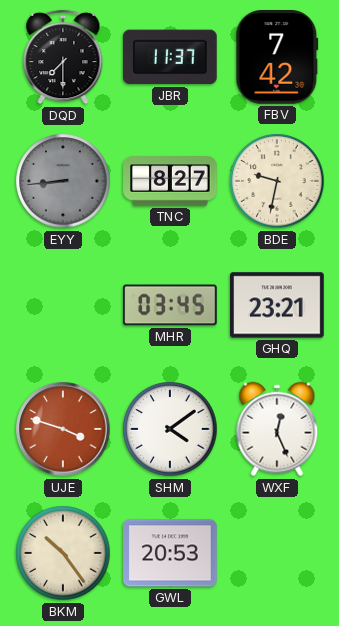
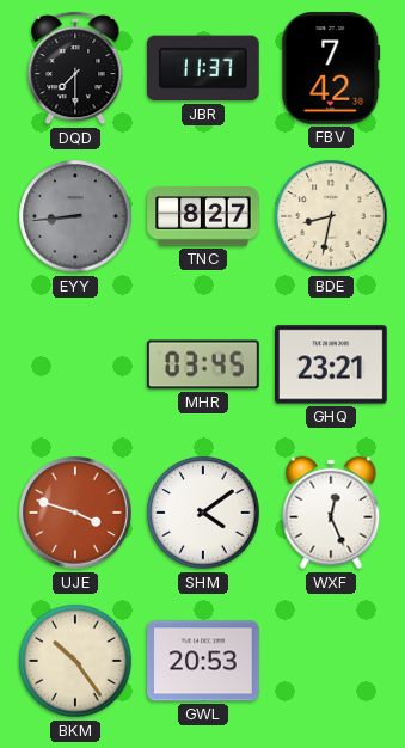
BDE: 9:32 -> 8:32 (331, 216)
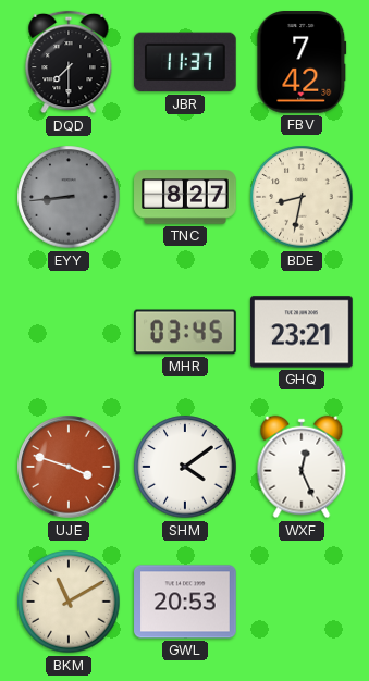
BKM: 10:24 -> 11:10 (69, 602)
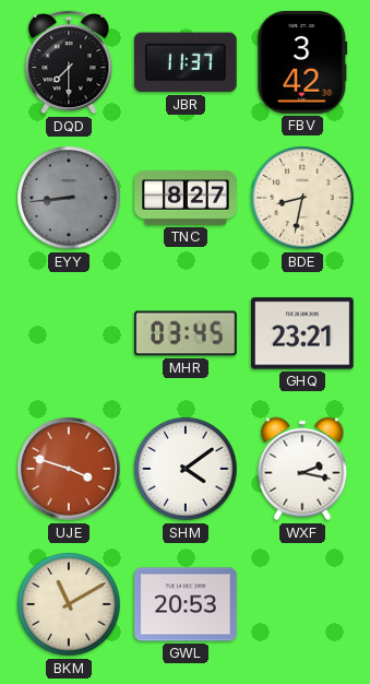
FBV: 7:42 -> 3:42 (302, 62)
WXF: 12:26 -> 2:17 (302, 469)
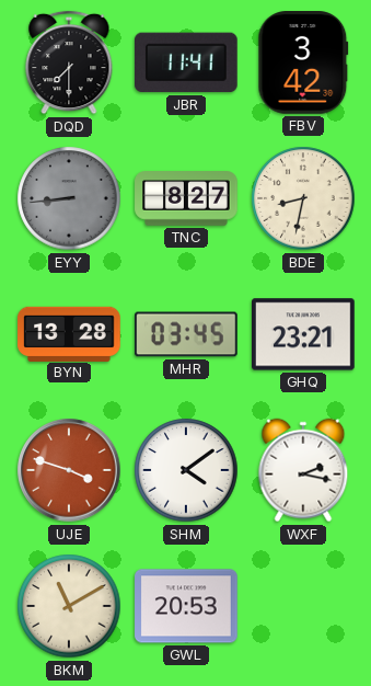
JBR: 11:37 -> 11:41 (186, 62)
BYN: none -> 13:28 (69, 333)
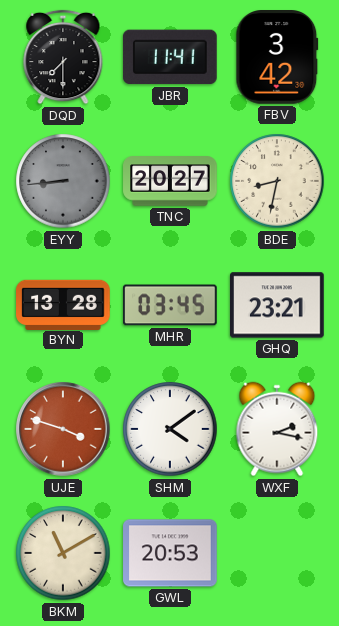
TNC: 8:27 -> 20:27 (170, 181)
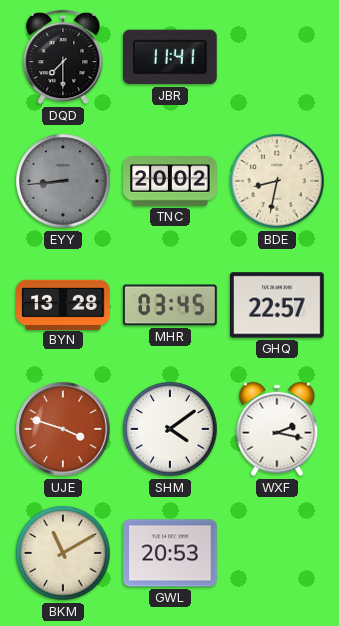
FBV: 3:42 -> none (277, 57)
TNC: 20:27 -> 20:02 (170, 181)
GHQ: 23:21 -> 22:57 (277, 305)
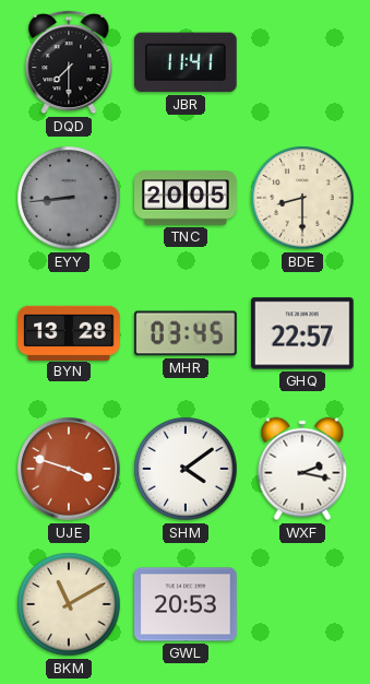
TNC: 20:02 -> 20:05 (186, 198)
BDE: 8:32 -> 8:30 (302, 198)
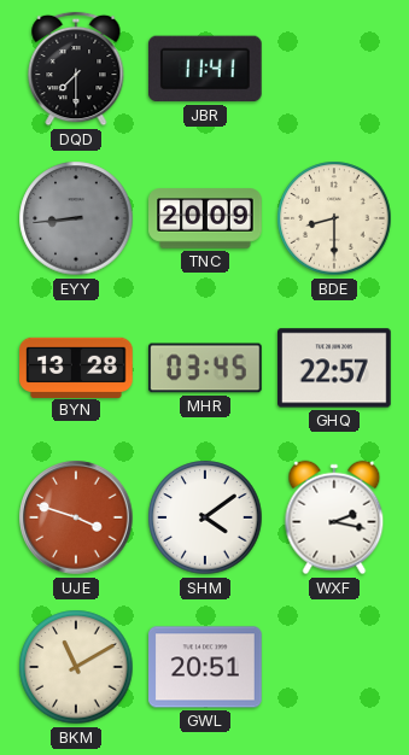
TNC: 20:05 -> 20:09 (205, 218)
GWL: 20:53 -> 20:51 (205, 667)
